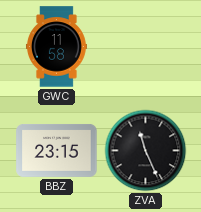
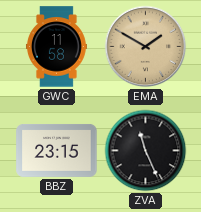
EMA: none -> 1:50 (146, 47)
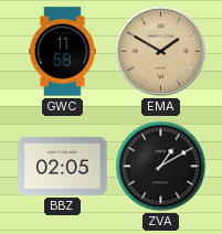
BBZ: 23:15 -> 02:05 (63, 166)
ZVA: 11:26 -> 1:10 (161, 167)
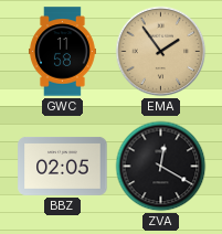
EMA: 1:50 -> 1:54 (161, 52)
ZVA: 1:10 -> 12:20 (161, 167)
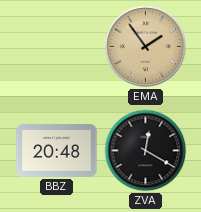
GWC: 11:58 -> none (62, 52)
BBZ: 02:05 -> 20:48 (57, 150)
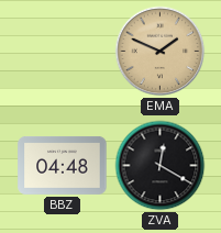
EMA: 1:54 -> 1:49 (161, 52)
BBZ: 20:48 -> 04:48 (63, 165)
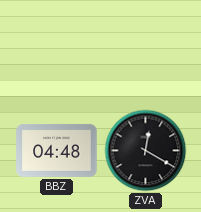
EMA: 1:49 -> none (161, 52)
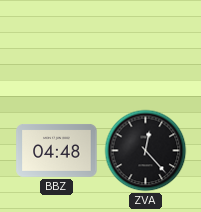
ZVA: 12:20 -> 12:23 (146, 151)
